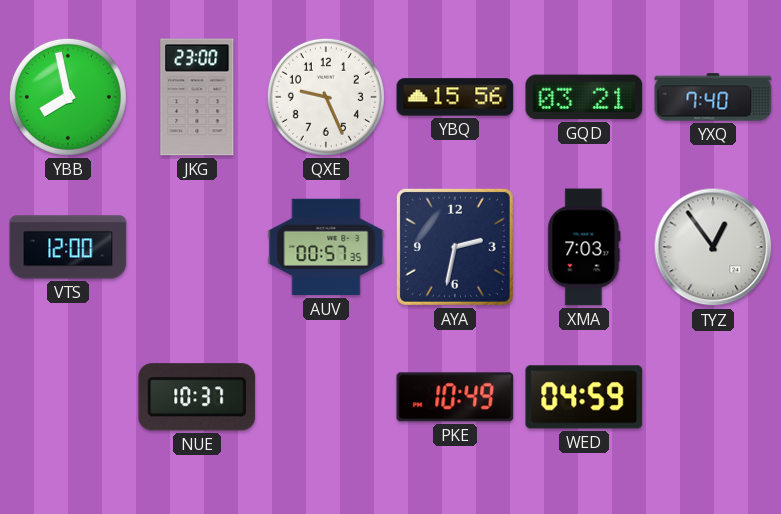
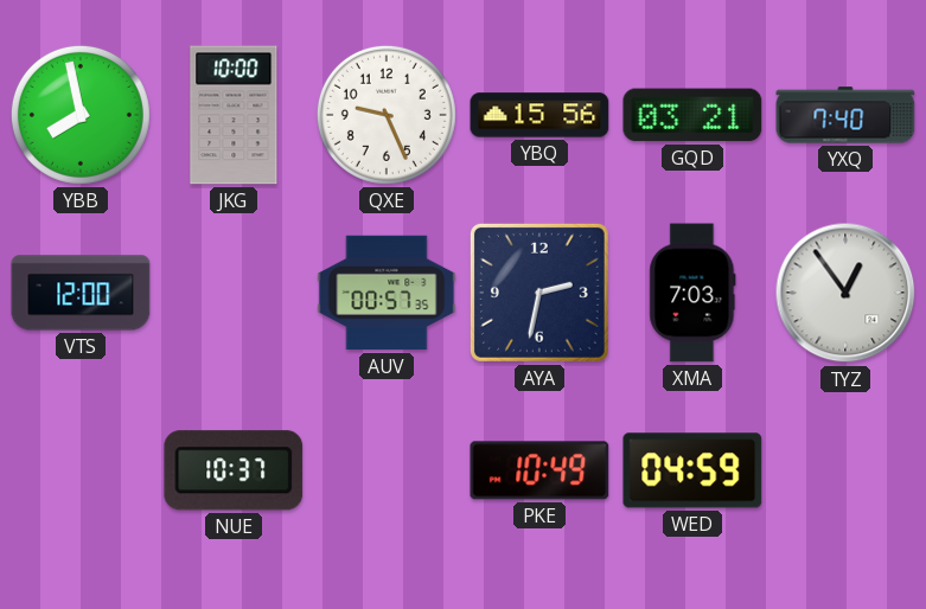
JKG: 23:00 -> 10:00 (234, 115)
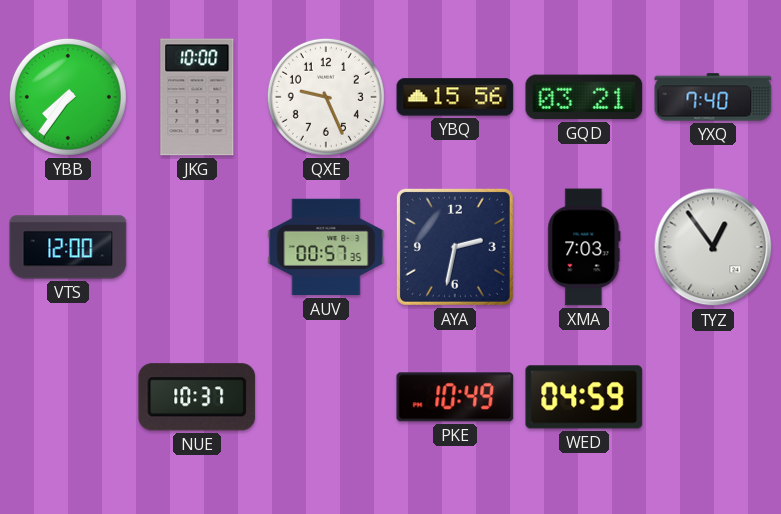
YBB: 7:58 -> 7:36 (68, 97)
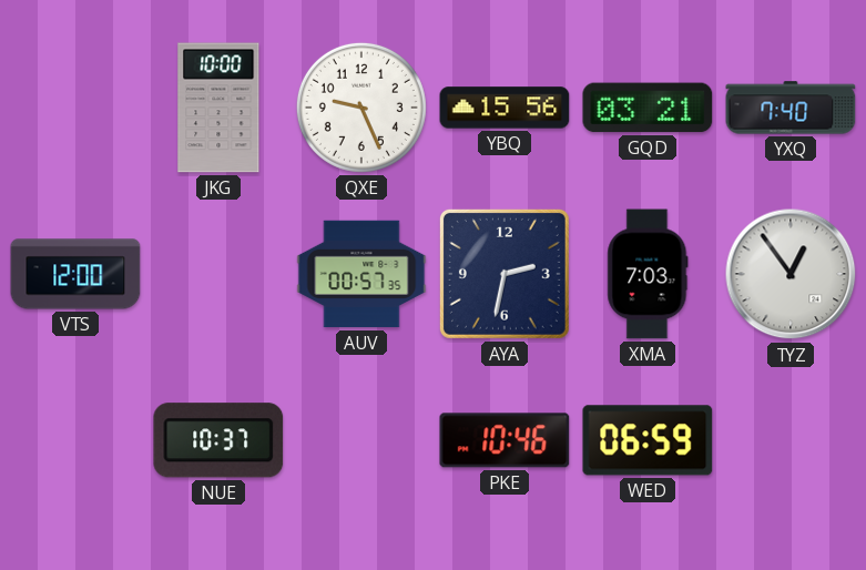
YBB: 7:36 -> none (68, 97)
PKE: 10:49 -> 10:46 (505, 440)
WED: 04:59 -> 06:59 (648, 440)
